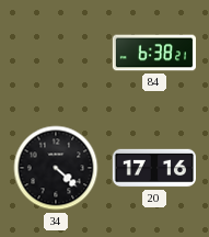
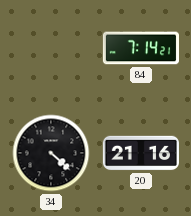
84: 6:38 -> 7:14 (140, 48)
20: 17:16 -> 21:16 (140, 153)
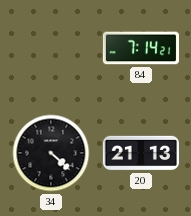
20: 21:16 -> 21:13 (140, 153)
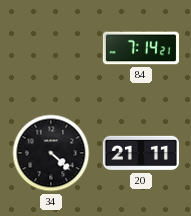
20: 21:13 -> 21:11 (140, 153)
